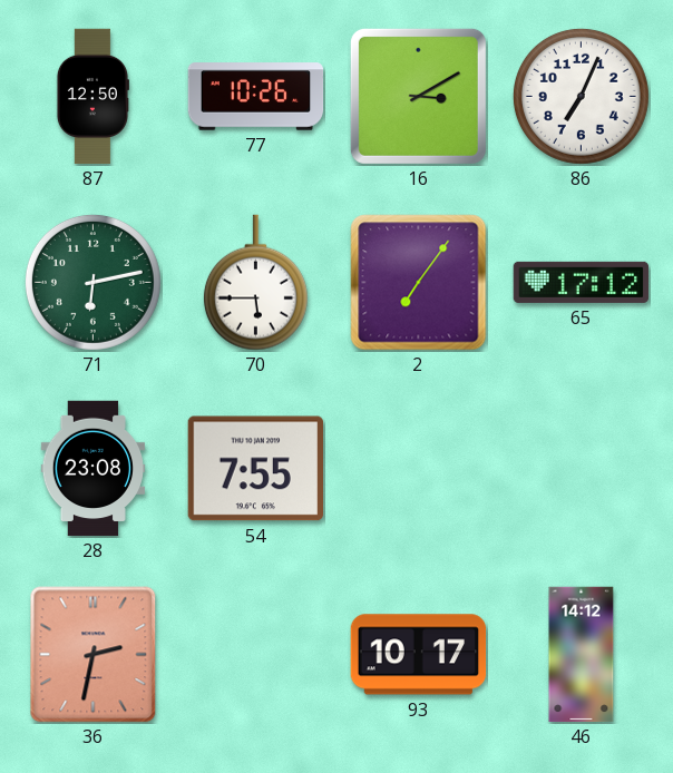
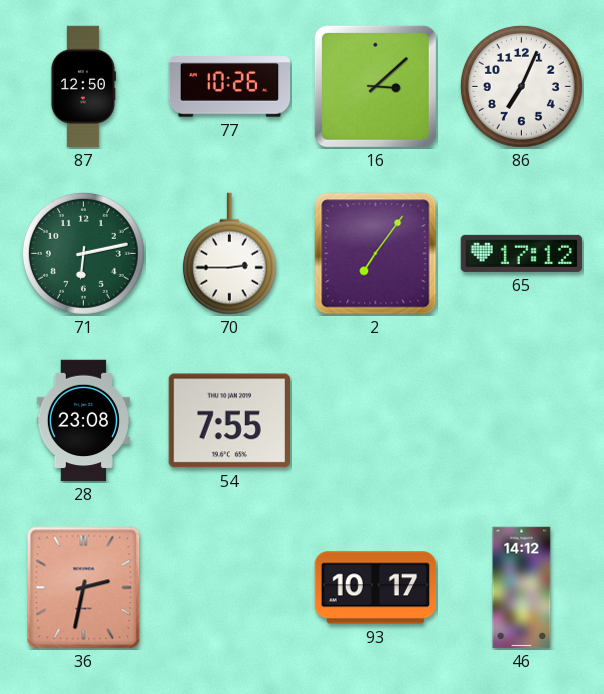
16: 3:10 -> 3:08 (375, 86)
70: 5:45 -> 2:45 (229, 254)
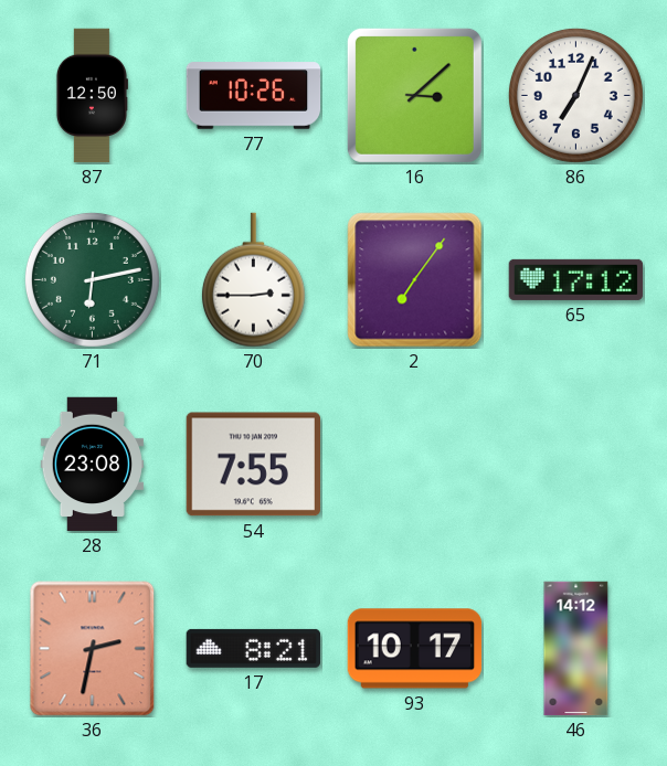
17: none -> 8:21 (253, 648)
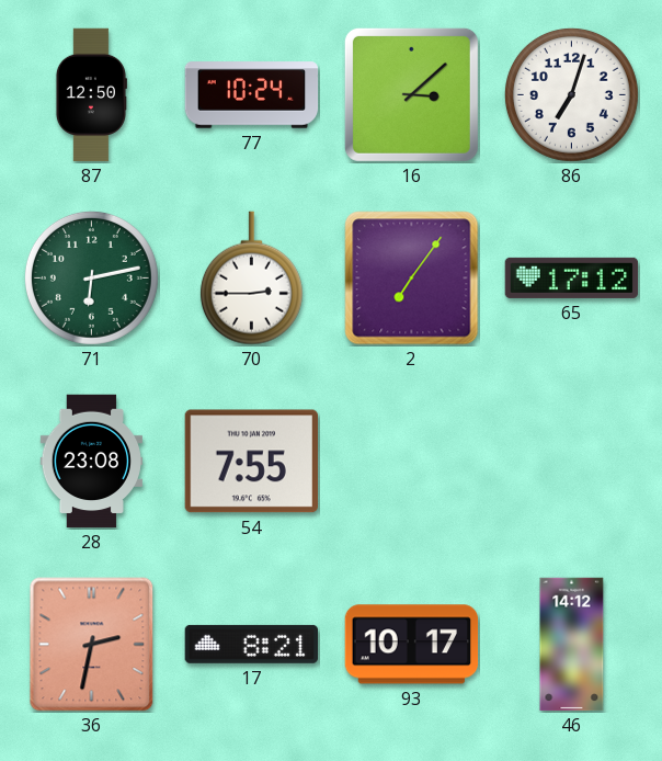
77: 10:26 -> 10:24 (252, 95)
86: 7:04 -> 7:03 (571, 94)
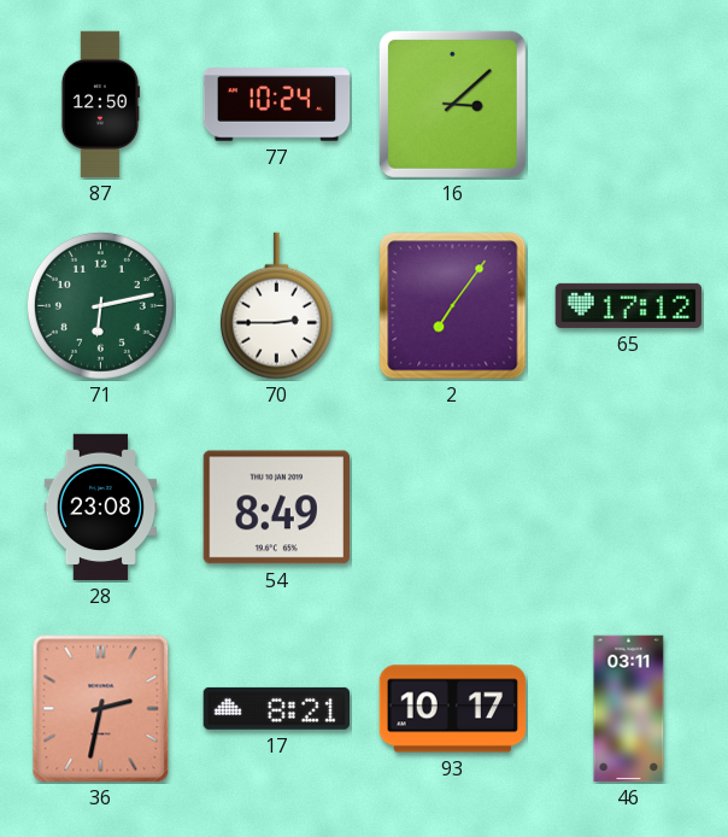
86: 7:03 -> none (571, 94)
54: 7:55 -> 8:49 (276, 508)
46: 14:12 -> 03:11 (629, 709)
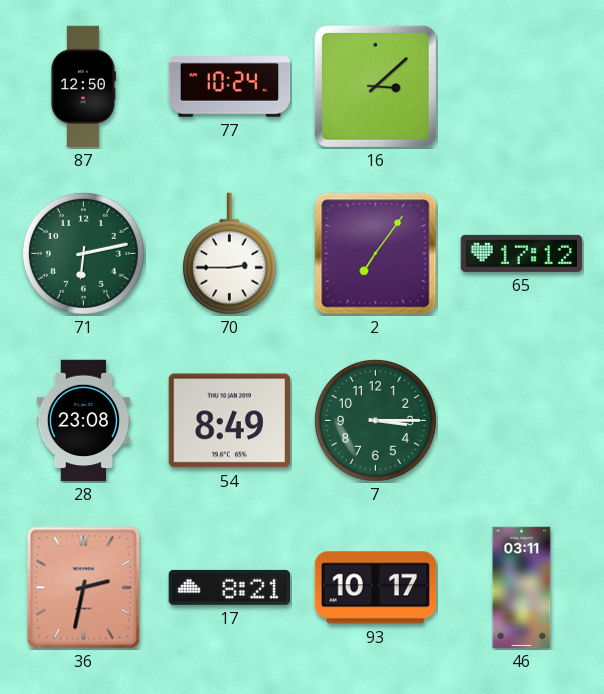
7: none -> 3:15 (375, 420)
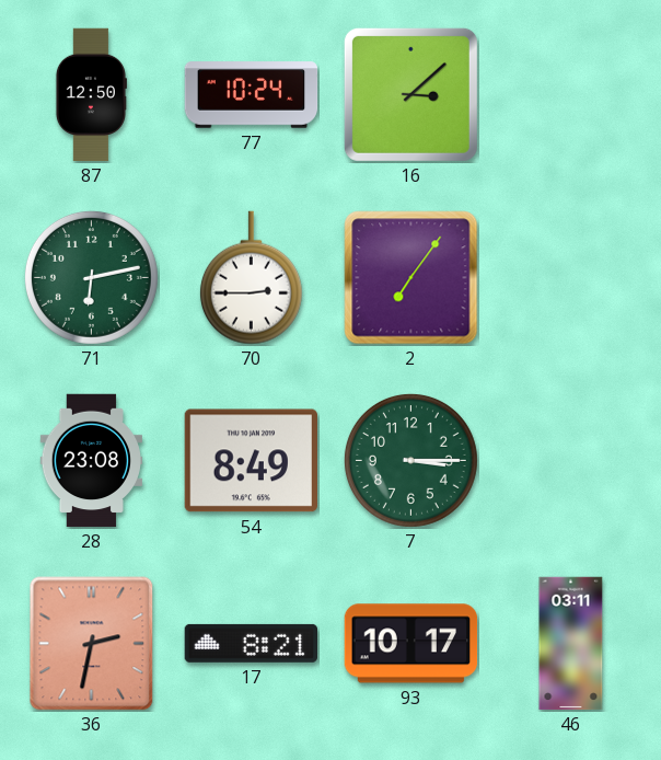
65: 17:12 -> none (522, 253)
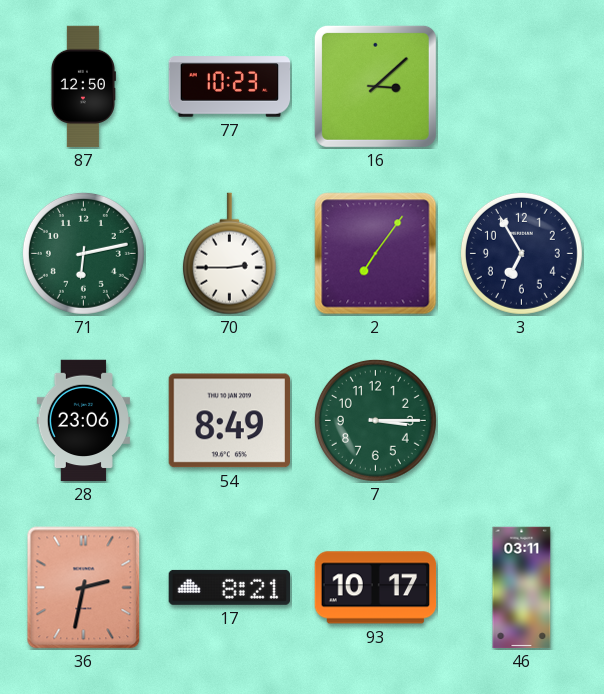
77: 10:24 -> 10:23 (230, 87)
3: none -> 6:55 (521, 253)
28: 23:08 -> 23:06 (84, 421)
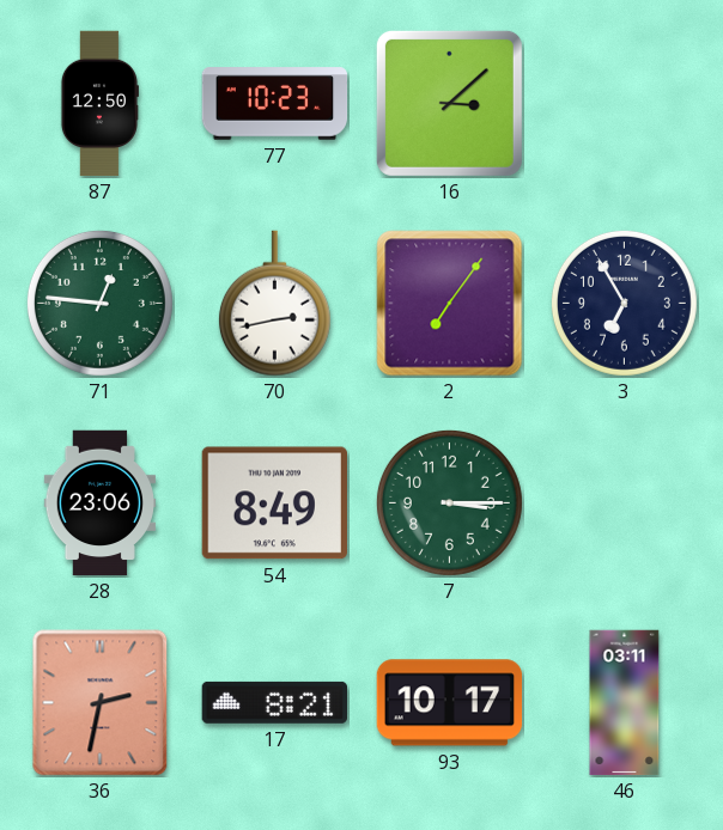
71: 6:13 -> 12:46 (99, 303)
70: 2:45 -> 2:43 (274, 304)
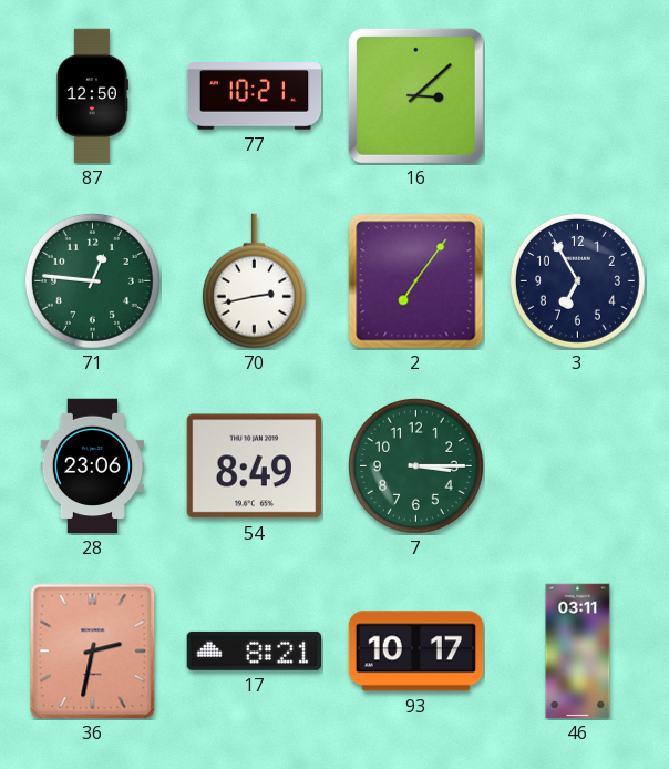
77: 10:23 -> 10:21 (255, 96)
